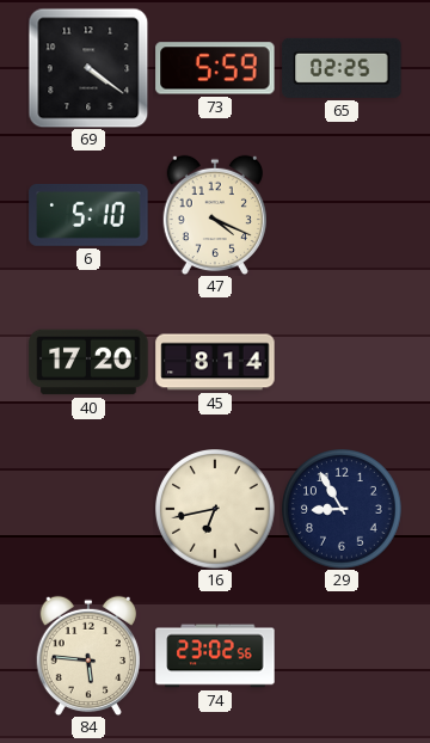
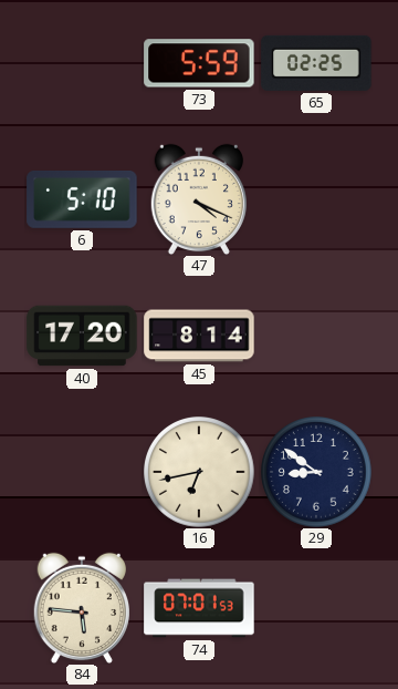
69: 4:21 -> none (88, 68)
29: 8:55 -> 8:51 (316, 472)
74: 23:02 -> 07:01 (199, 608)
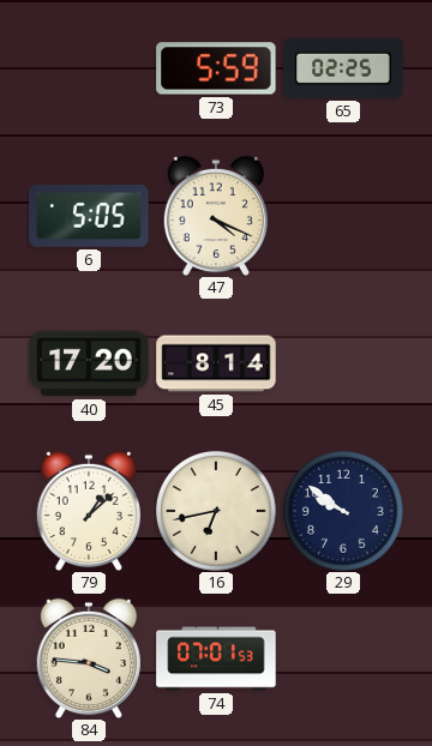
6: 5:10 -> 5:05 (89, 216)
79: none -> 1:08 (88, 511)
29: 8:51 -> 9:51 (343, 511)
84: 5:46 -> 3:46 (88, 658)
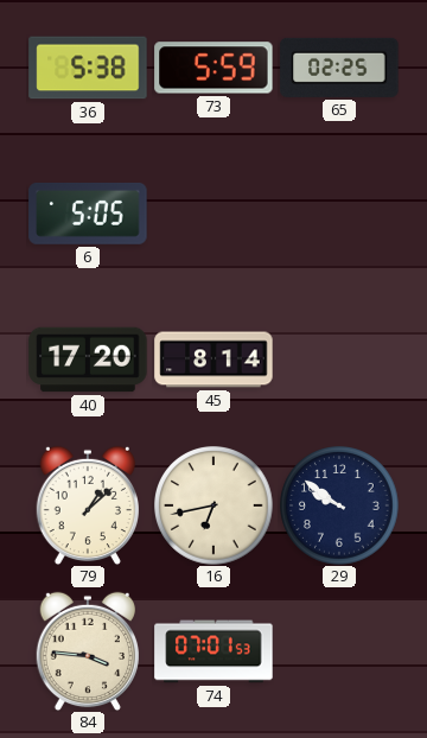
36: none -> 5:38 (88, 68)
47: 4:19 -> none (215, 216)
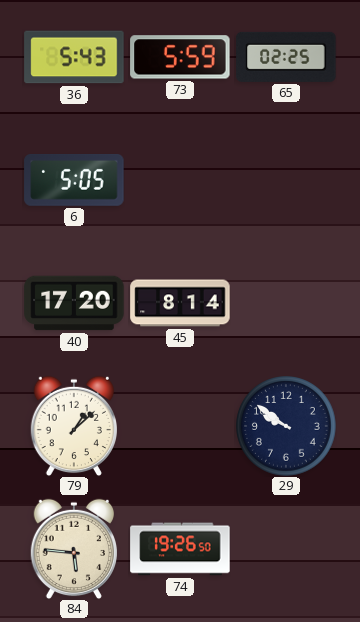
36: 5:38 -> 5:43 (74, 57)
16: 6:43 -> none (213, 505)
84: 3:46 -> 5:46 (73, 549)
74: 07:01 -> 19:26 (180, 549)
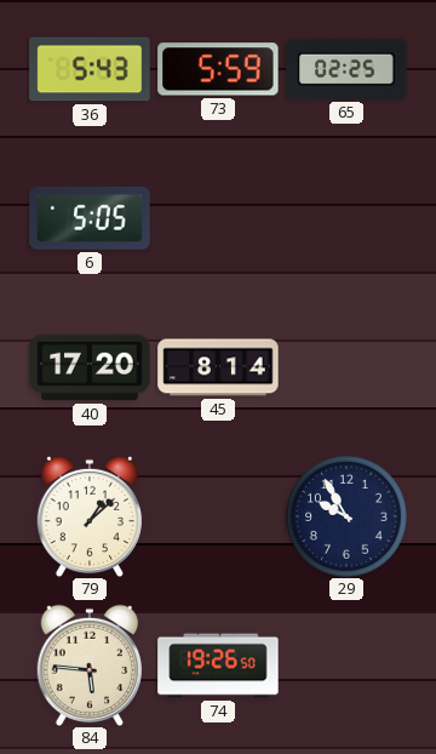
29: 9:51 -> 9:55 (346, 516)
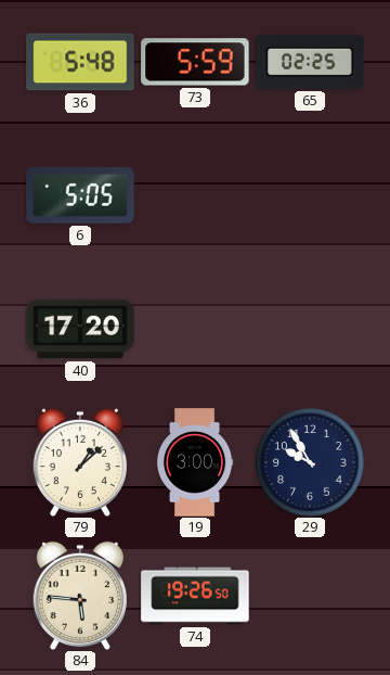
36: 5:43 -> 5:48 (80, 62)
45: 8:14 -> none (218, 367)
19: none -> 3:00 (195, 462)
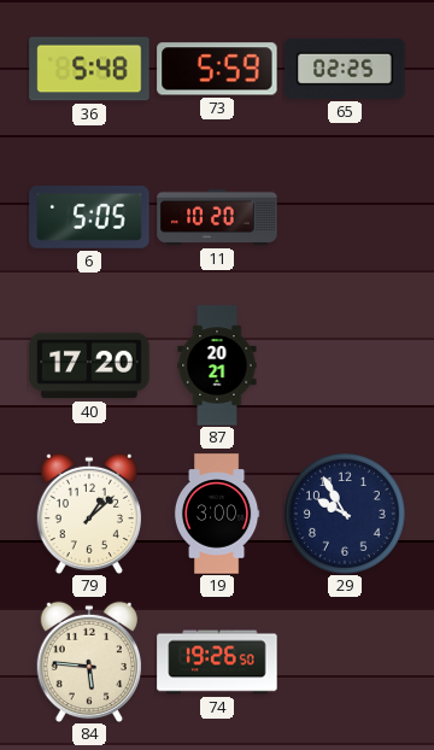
11: none -> 10:20 (217, 217)
87: none -> 20:21 (217, 365)
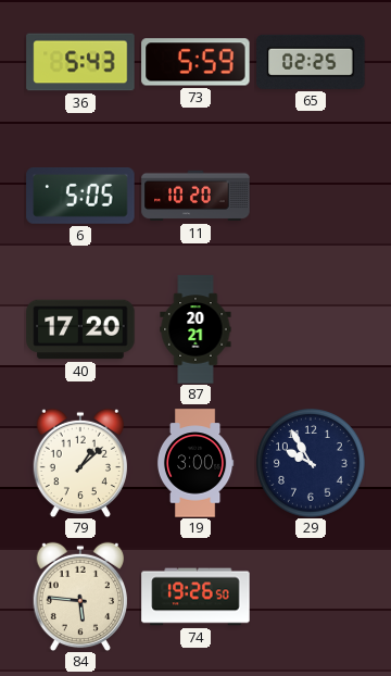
36: 5:48 -> 5:43 (80, 62)
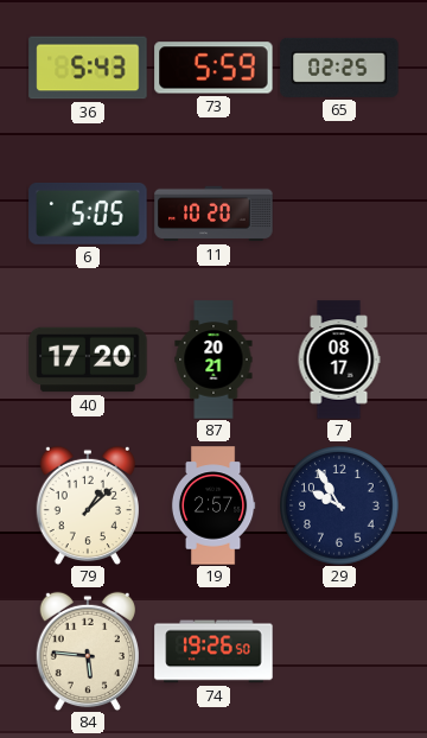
7: none -> 08:17 (339, 360)
19: 3:00 -> 2:57 (213, 505)
